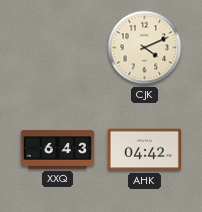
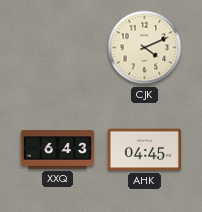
AHK: 04:42 -> 04:45 (144, 150)
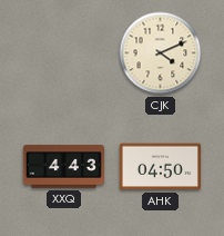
XXQ: 6:43 -> 4:43 (63, 167)
AHK: 04:45 -> 04:50 (160, 167)
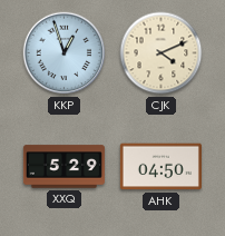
KKP: none -> 12:57 (65, 53)
XXQ: 4:43 -> 5:29 (63, 167)
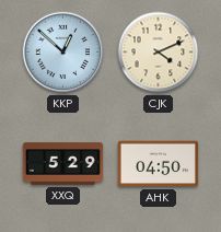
KKP: 12:57 -> 12:52 (63, 53)
